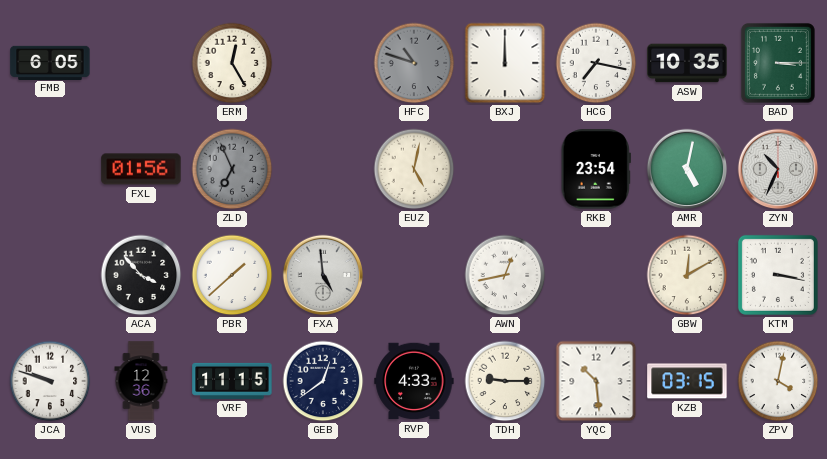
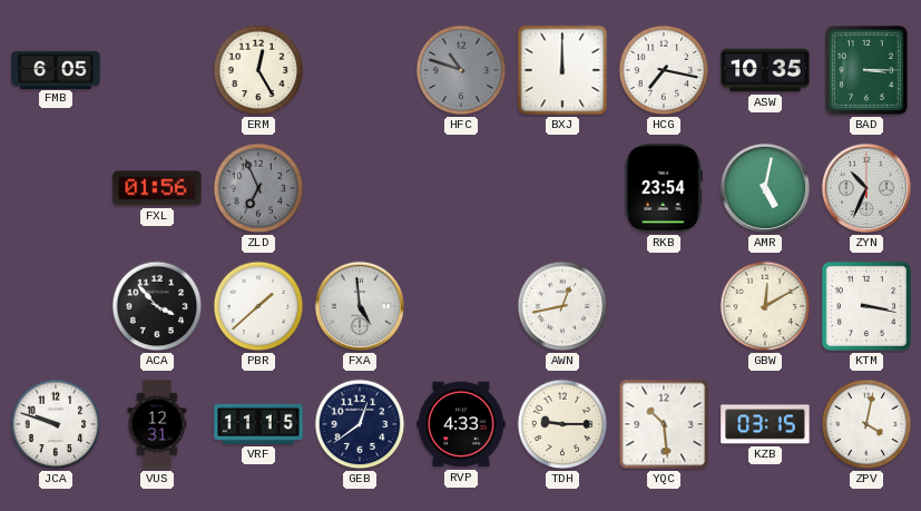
EUZ: 5:02 -> none (414, 169)
VUS: 12:36 -> 12:31 (157, 424)
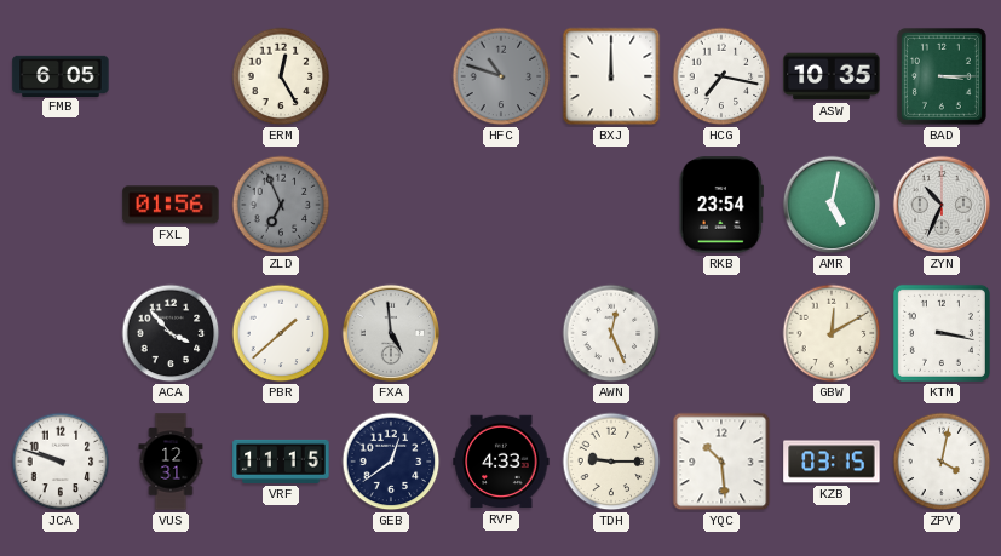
AWN: 12:43 -> 12:26 (611, 333)
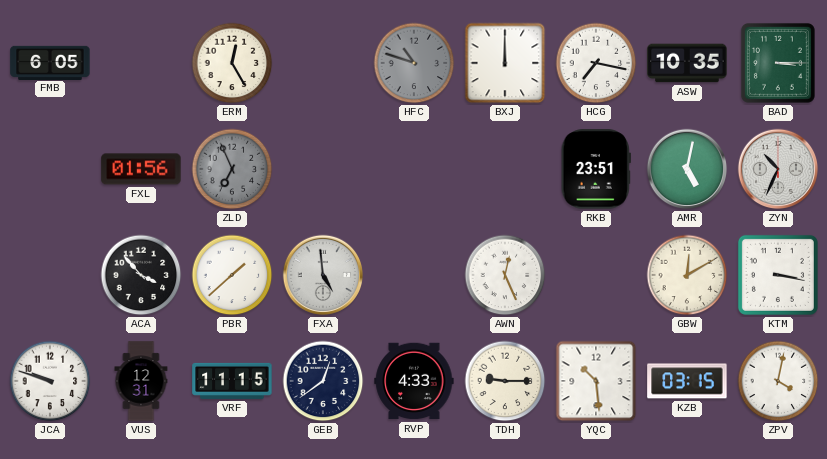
RKB: 23:54 -> 23:51 (596, 169)
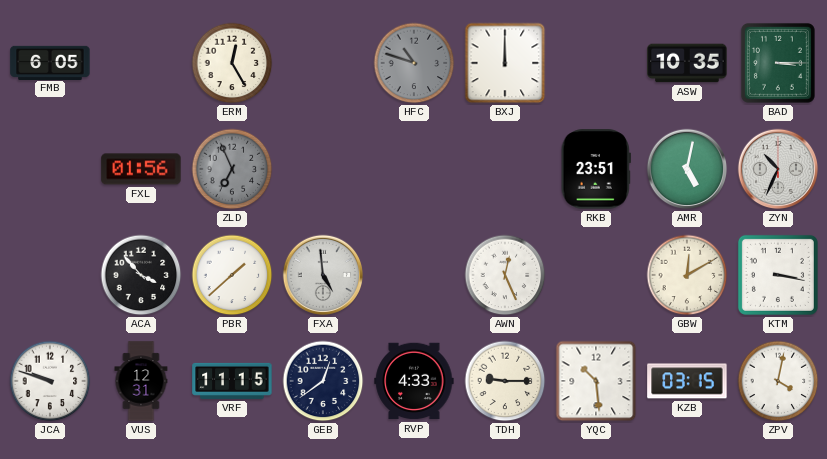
HCG: 7:17 -> none (596, 63)
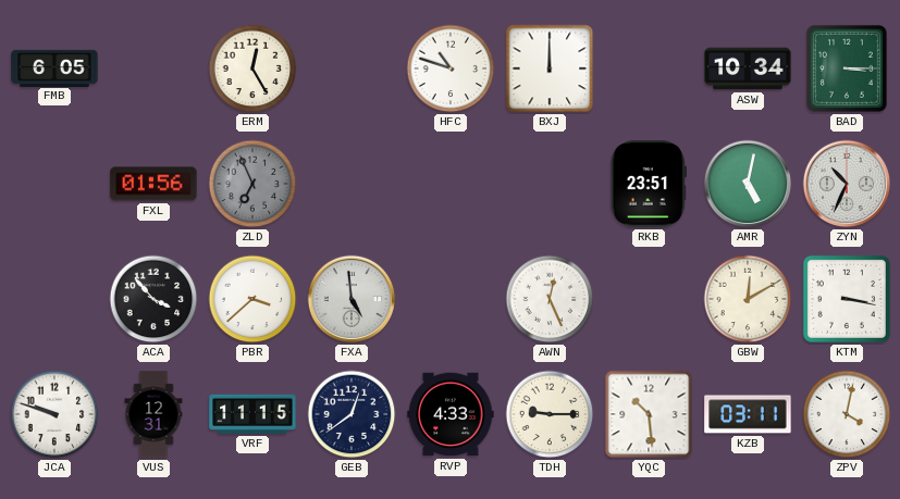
HFC dial: grey -> white (451, 68)
ASW: 10:35 -> 10:34 (748, 68)
PBR: 1:38 -> 3:38 (252, 299)
KZB: 03:15 -> 03:11 (748, 414)
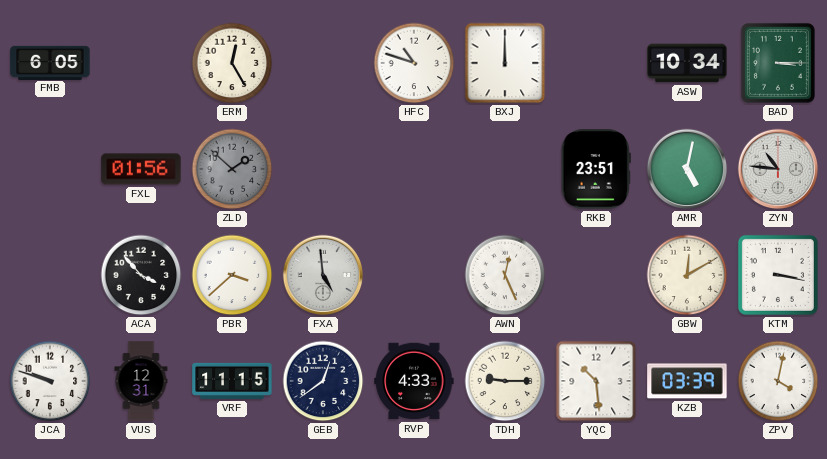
ZLD: 6:56 -> 1:52 (232, 169)
ZYN: 10:34 -> 10:46 (778, 169)
KZB: 03:11 -> 03:39 (687, 381)
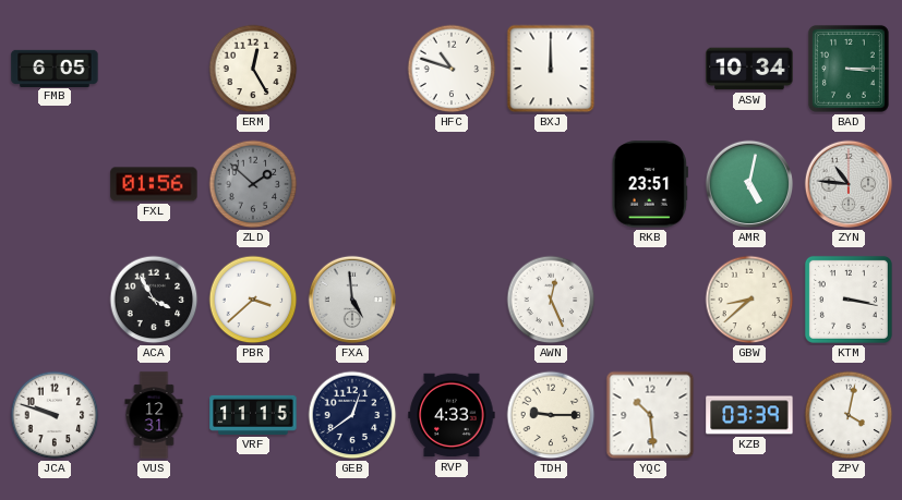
ACA: 3:53 -> 3:55 (154, 300)
GBW: 12:10 -> 8:38 (749, 300)
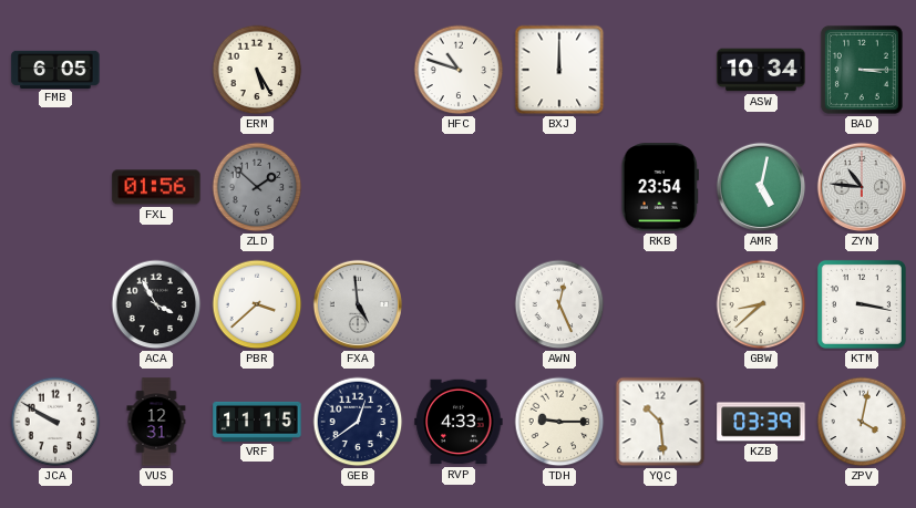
ERM: 12:25 -> 5:25 (257, 70)
RKB: 23:51 -> 23:54 (660, 187)
JCA: 9:48 -> 9:50 (55, 422)
